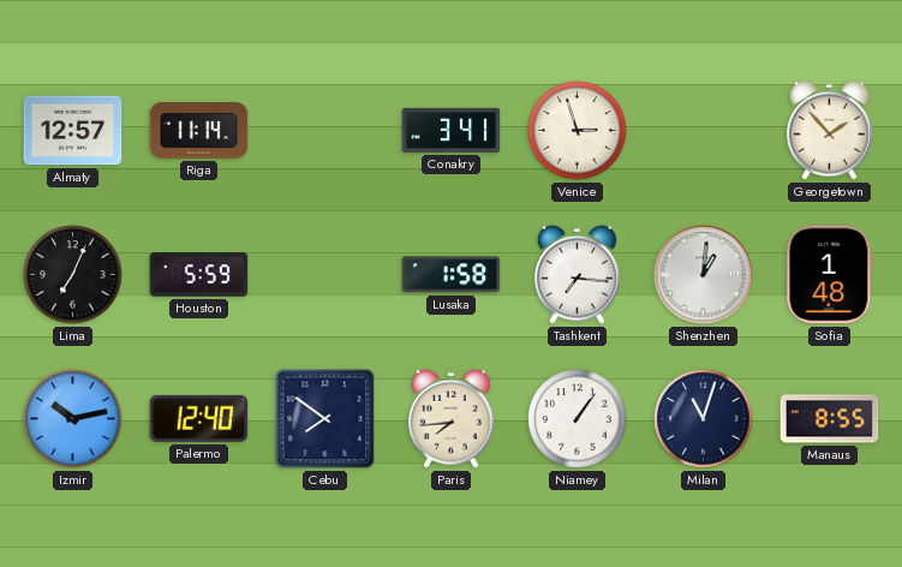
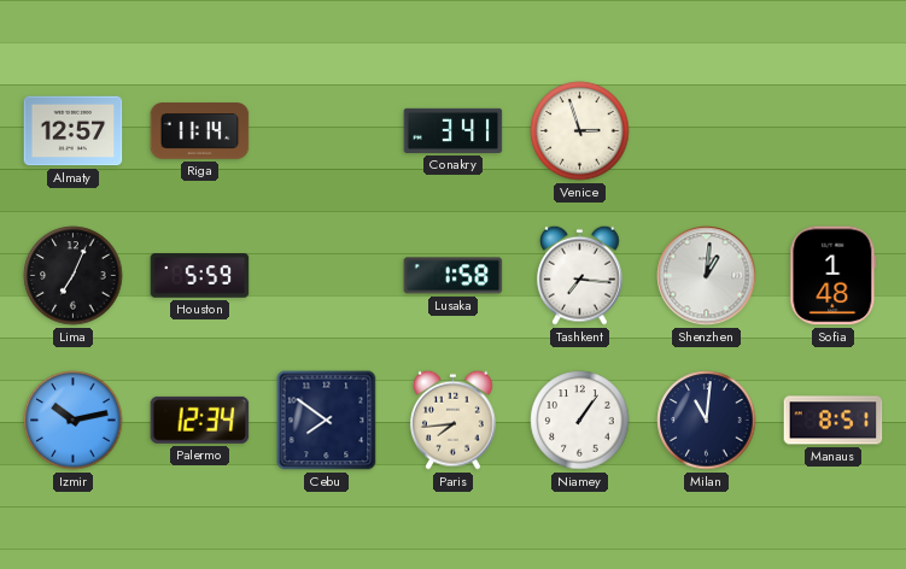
Georgetown: 1:53 -> none (830, 130)
Palermo: 12:40 -> 12:34 (200, 420)
Milan: 11:03 -> 11:01 (707, 421)
Manaus: 8:55 -> 8:51 (834, 421)
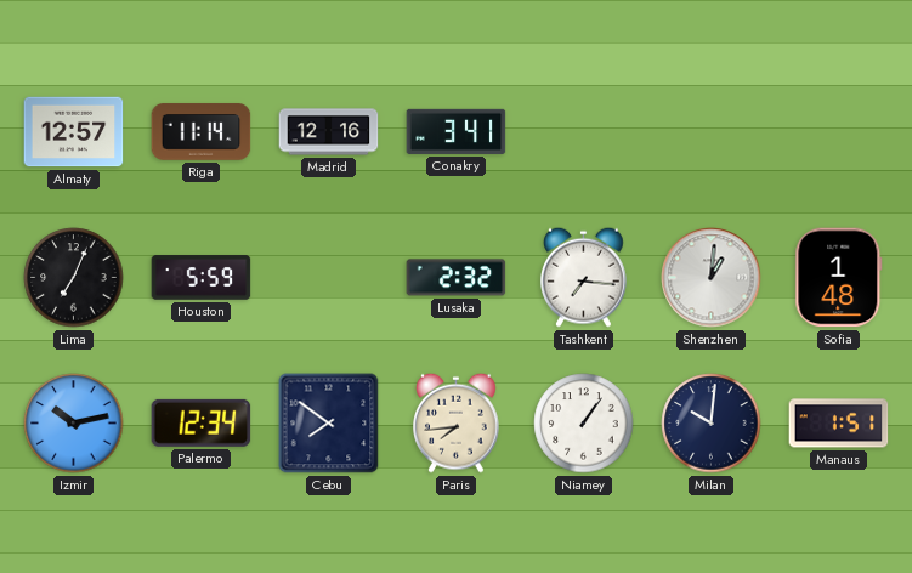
Madrid: none -> 12:16 (329, 132)
Venice: 2:57 -> none (580, 131)
Lusaka: 1:58 -> 2:32 (457, 278)
Milan: 11:01 -> 10:01 (712, 424)
Manaus: 8:51 -> 1:51 (839, 424)
